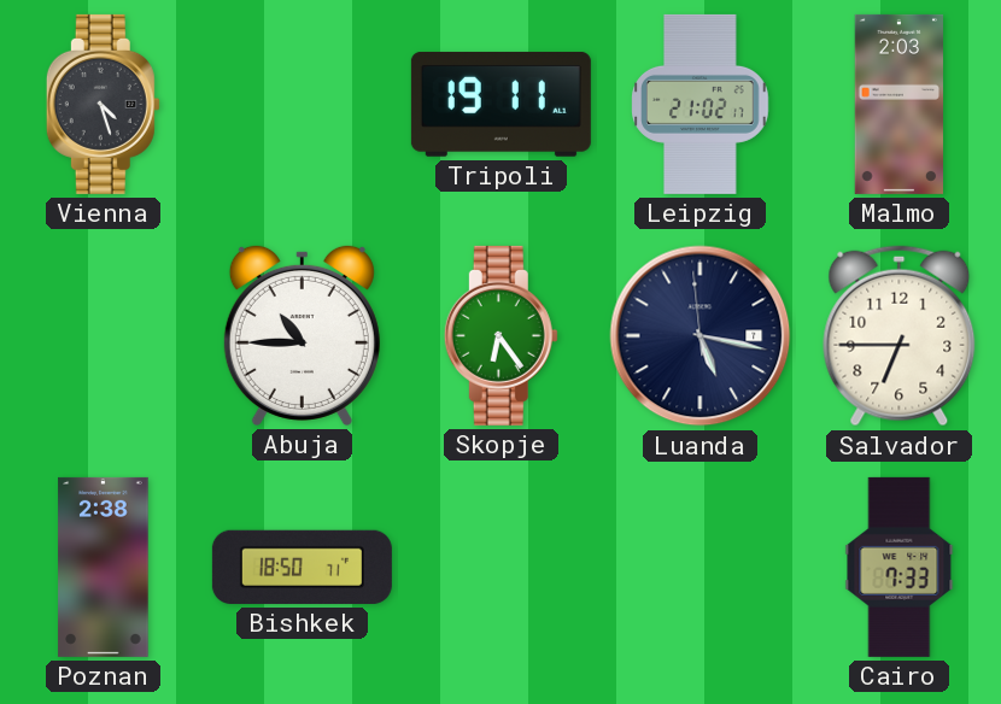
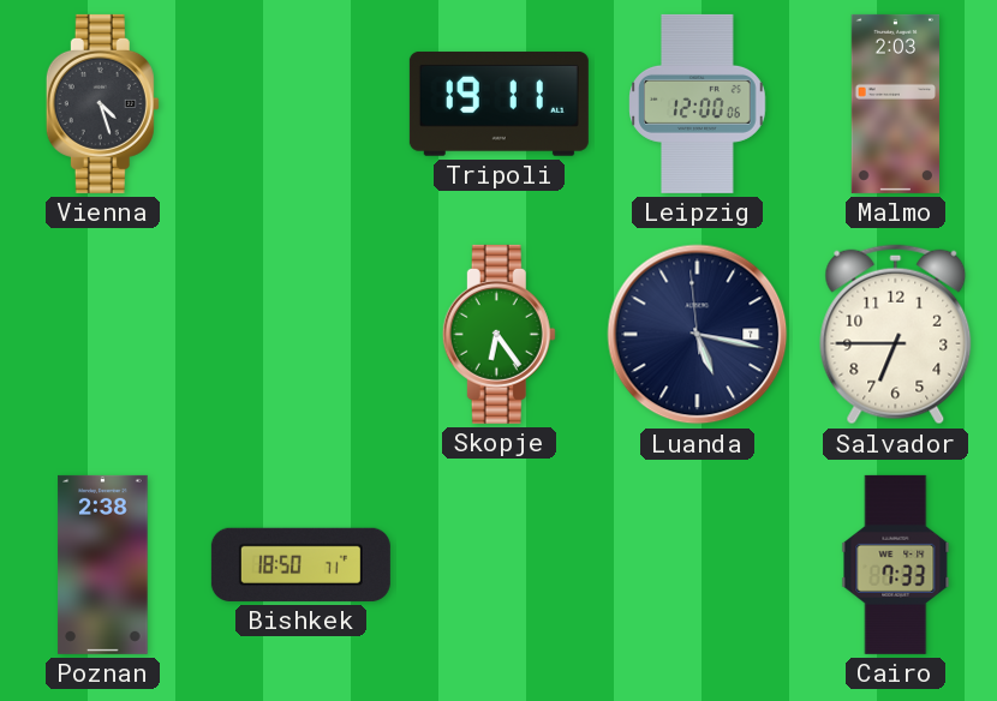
Leipzig: 21:02 -> 12:00 (698, 103)
Abuja: 10:45 -> none (302, 335)
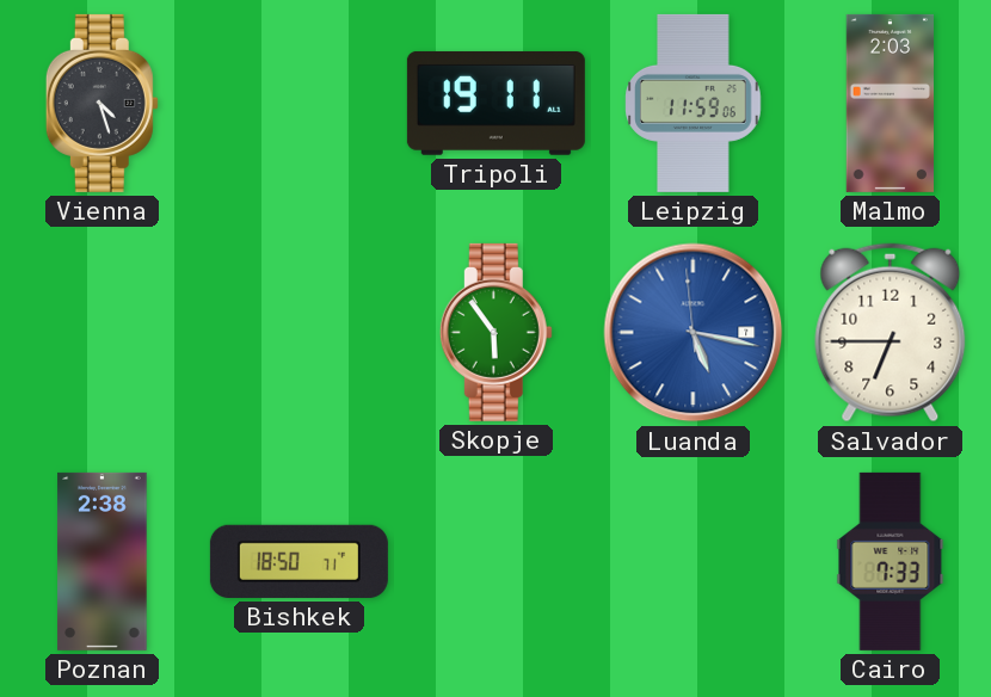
Leipzig: 12:00 -> 11:59 (694, 103)
Skopje: 6:24 -> 5:54 (496, 332)
Luanda dial: navy -> blue (694, 333)
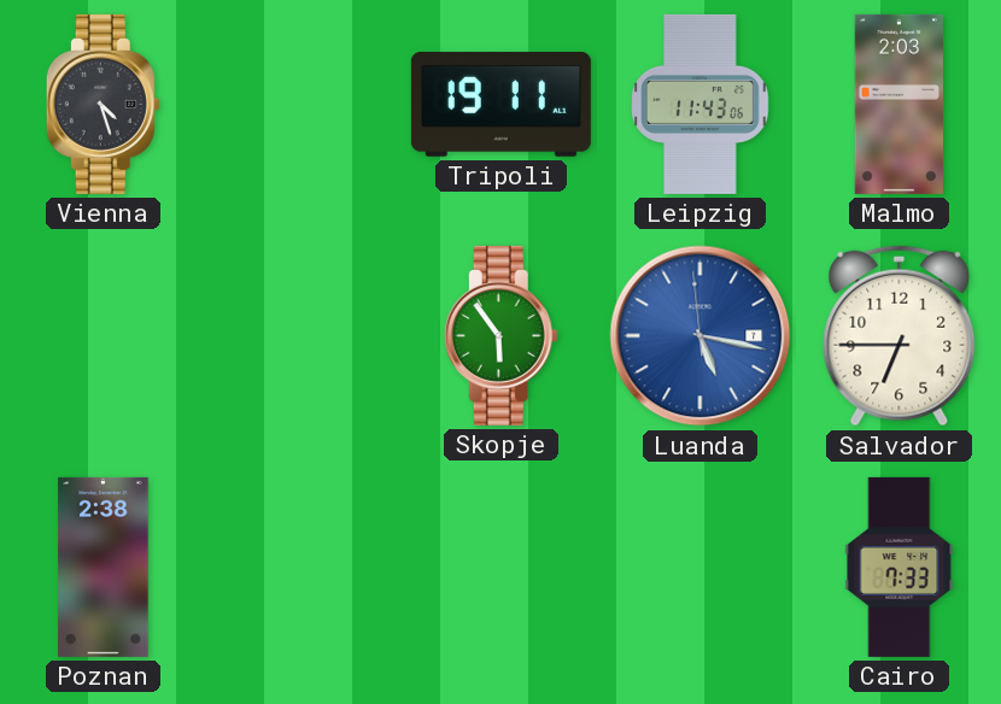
Leipzig: 11:59 -> 11:43 (701, 104)
Bishkek: 18:50 -> none (298, 561)
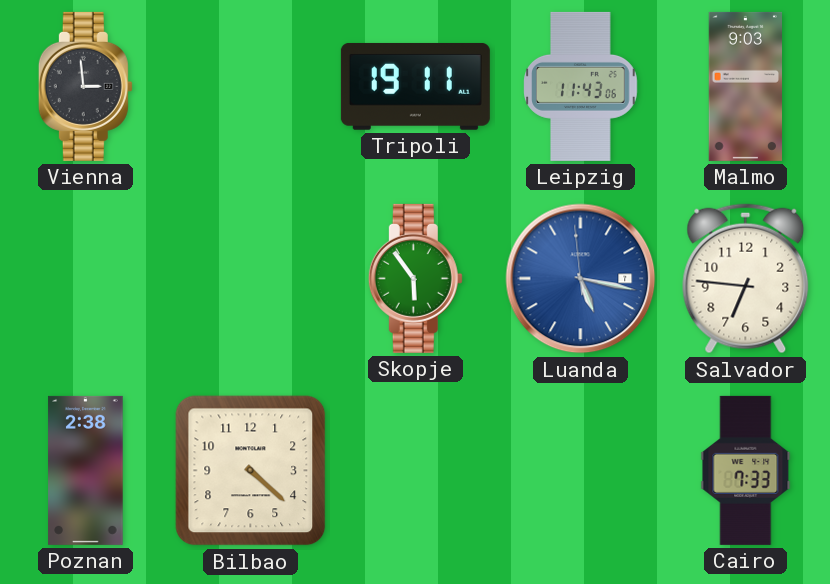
Vienna: 4:27 -> 2:59 (85, 86)
Malmo: 2:03 -> 9:03 (745, 86)
Salvador: 6:45 -> 6:46 (746, 279)
Bilbao: none -> 4:22 (251, 471)
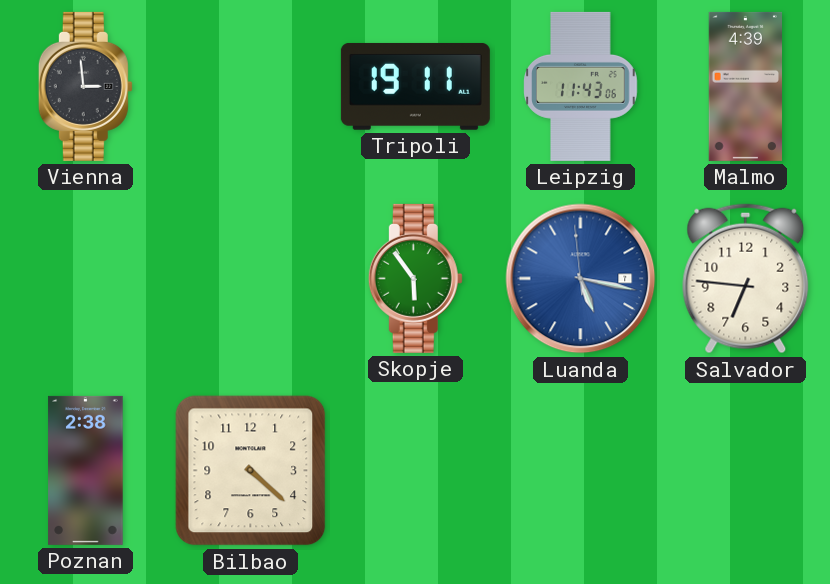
Malmo: 9:03 -> 4:39 (745, 86)
Cairo: 7:33 -> none (746, 470)
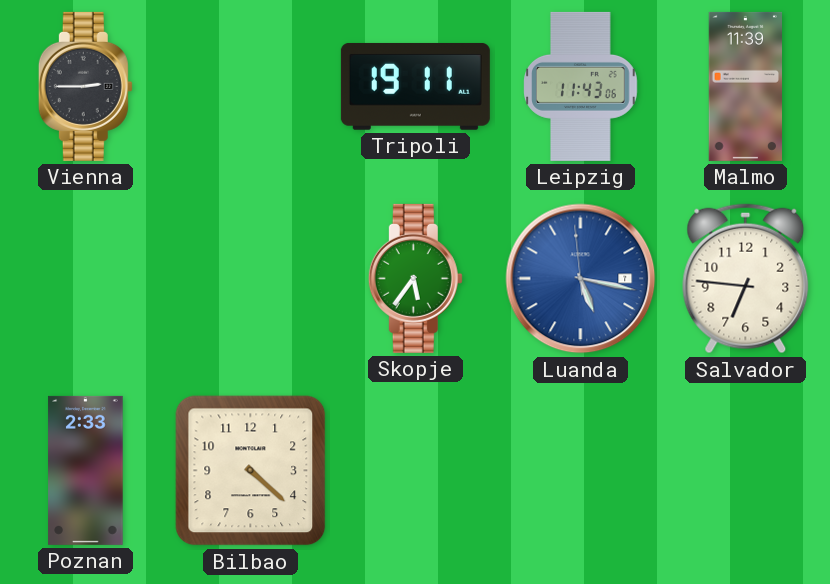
Vienna: 2:59 -> 2:45 (85, 86)
Malmo: 4:39 -> 11:39 (745, 86)
Skopje: 5:54 -> 5:36 (415, 278)
Poznan: 2:38 -> 2:33 (86, 470)
